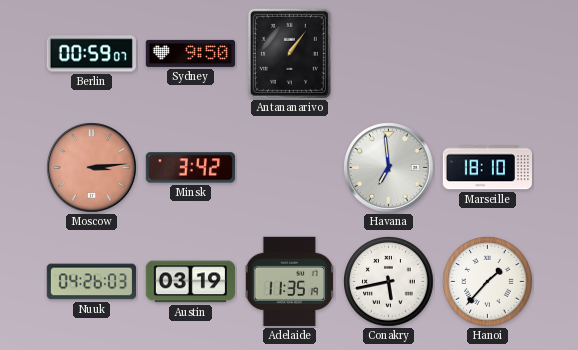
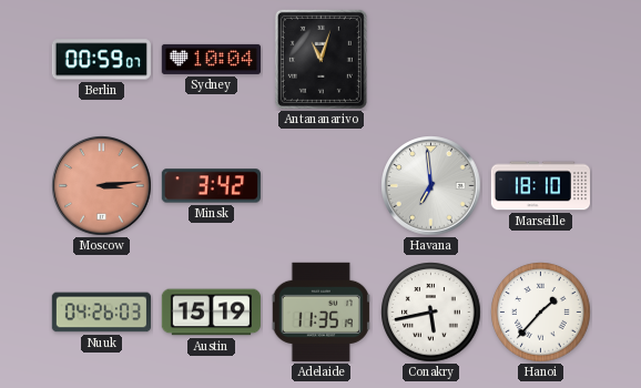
Sydney: 9:50 -> 10:04 (211, 59)
Antananarivo: 1:06 -> 11:03 (320, 59)
Austin: 03:19 -> 15:19 (211, 313)
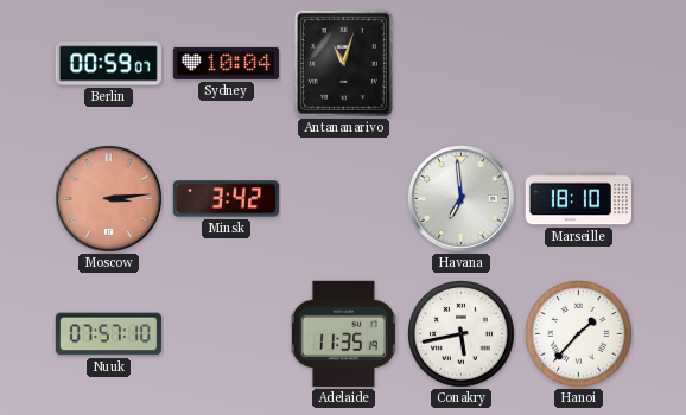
Nuuk: 04:26 -> 07:57 (108, 334)
Austin: 15:19 -> none (211, 313)
